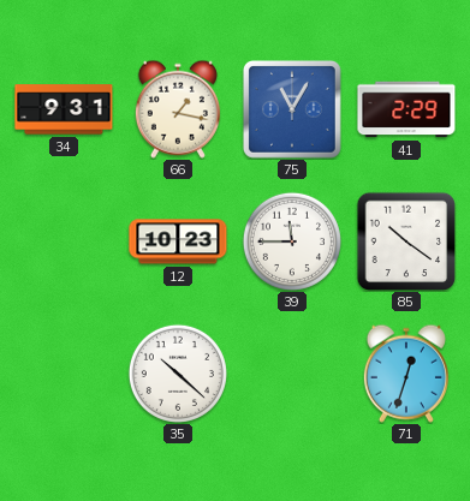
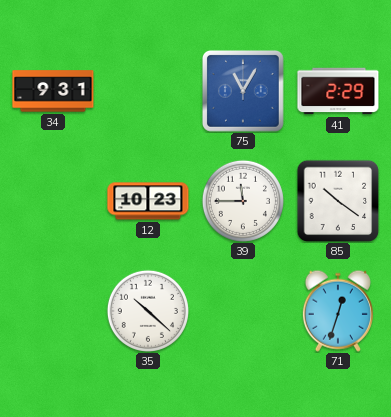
66: 1:17 -> none (178, 109)
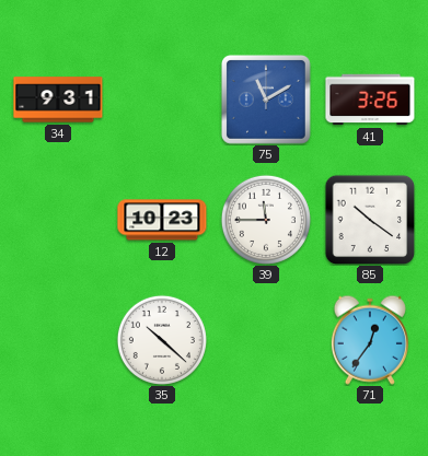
75: 11:05 -> 11:10 (266, 100)
41: 2:29 -> 3:26 (370, 100)
71: 12:33 -> 12:36 (370, 340)
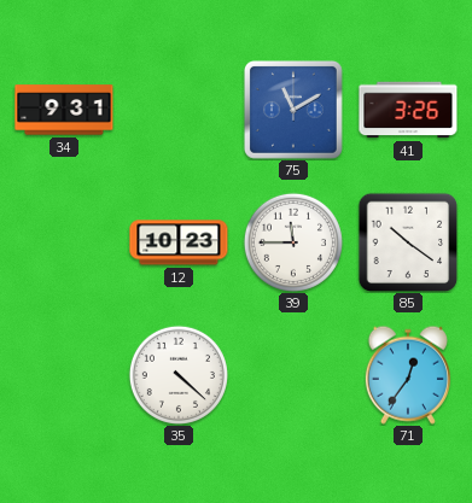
35: 10:22 -> 4:22 (179, 375)
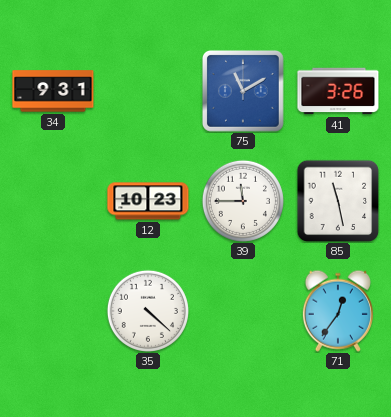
85: 10:21 -> 11:28 (338, 201)
